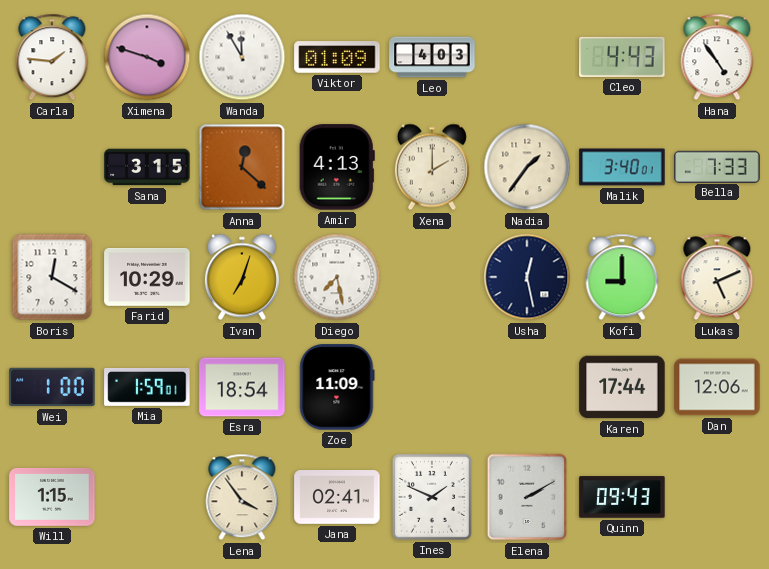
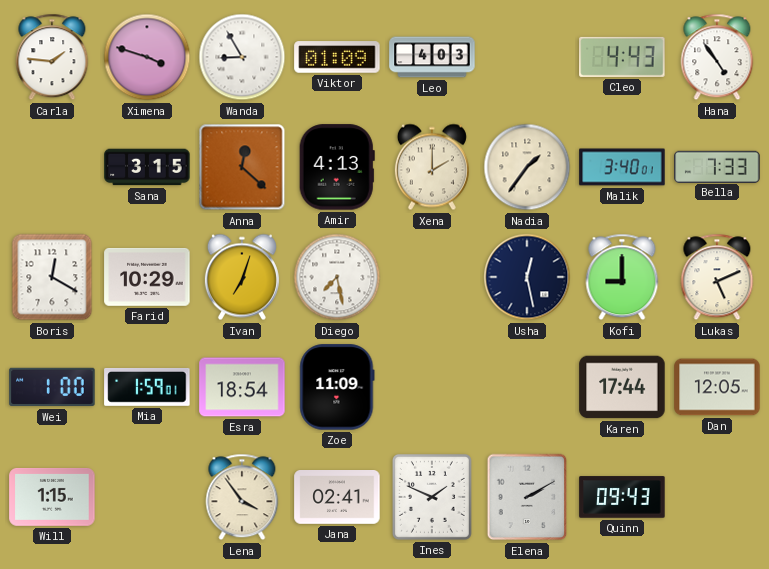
Wanda: 11:55 -> 8:55 (242, 57)
Dan: 12:06 -> 12:05 (717, 387)
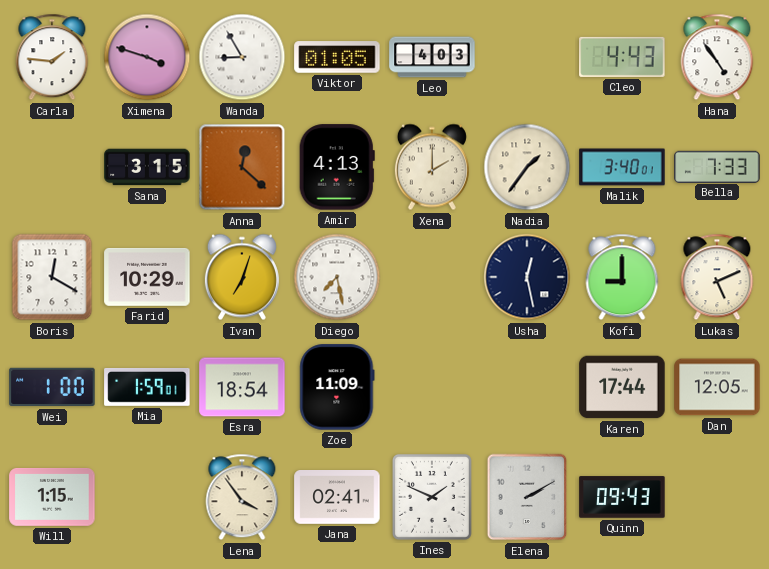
Viktor: 01:09 -> 01:05 (337, 57)
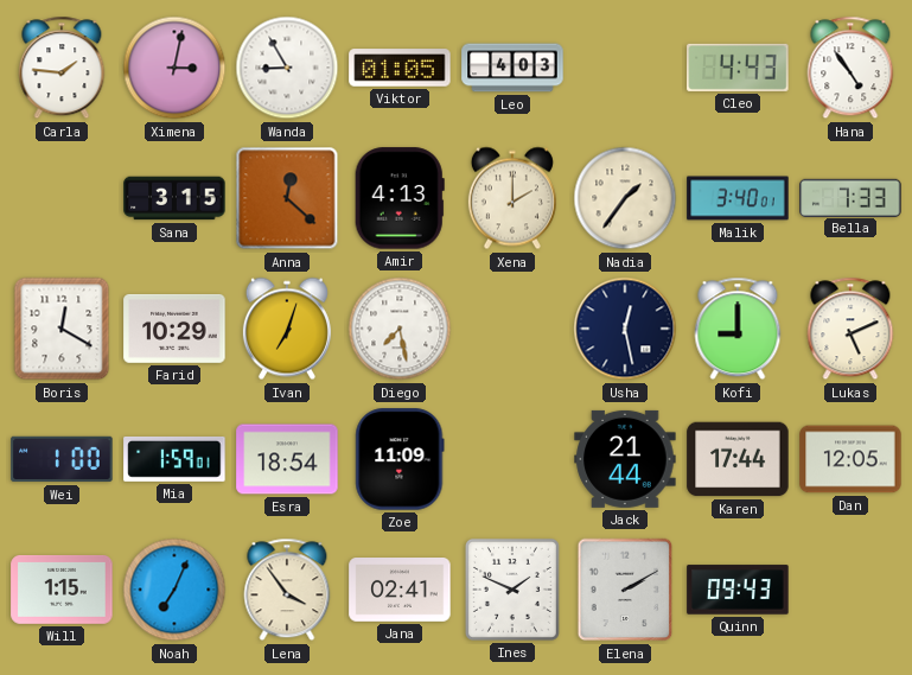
Ximena: 3:48 -> 3:02 (174, 68)
Jack: none -> 21:44 (625, 459)
Noah: none -> 7:04 (174, 590)
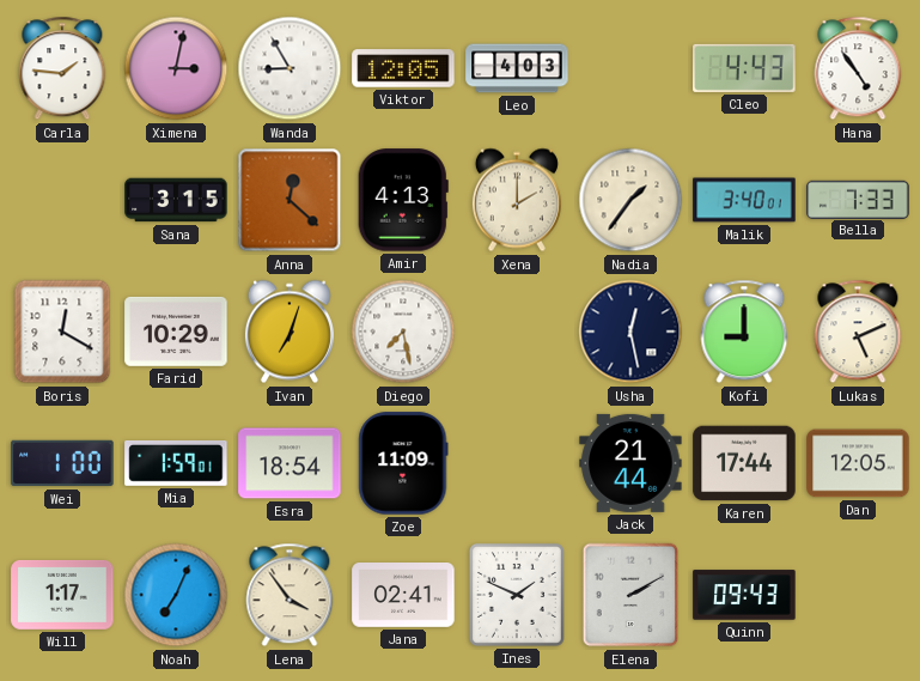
Viktor: 01:05 -> 12:05 (403, 68)
Will: 1:15 -> 1:17 (62, 595)
